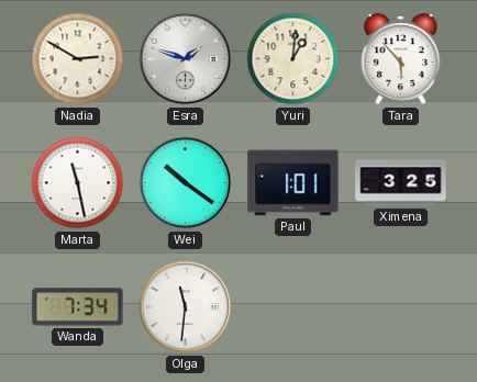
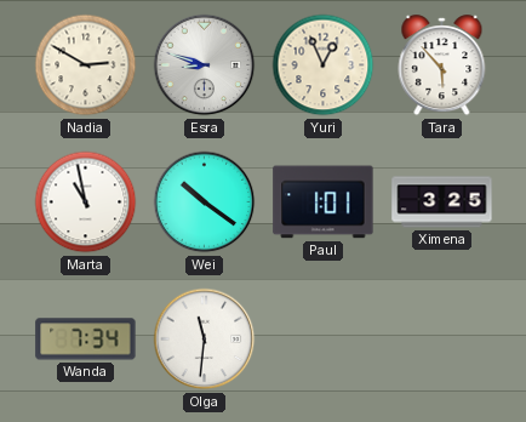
Esra: 1:48 -> 8:48 (205, 65)
Yuri: 1:01 -> 12:56 (324, 65)
Marta: 11:28 -> 10:58 (86, 203)
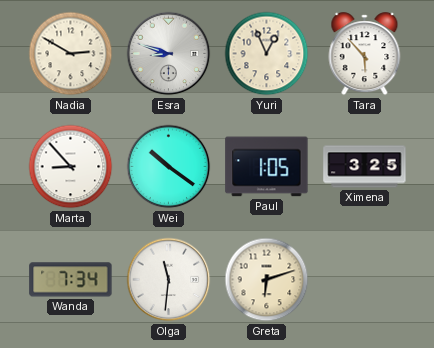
Marta: 10:58 -> 8:53 (71, 167)
Paul: 1:01 -> 1:05 (267, 167)
Greta: none -> 6:12 (267, 280)
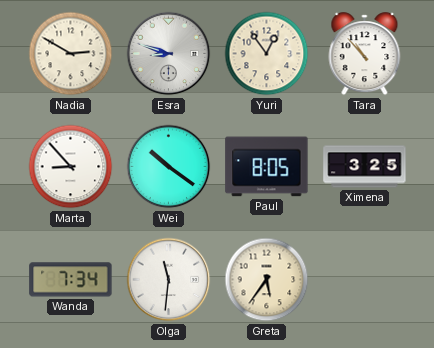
Yuri: 12:56 -> 12:54 (267, 54)
Tara: 5:53 -> 10:53 (365, 54)
Paul: 1:05 -> 8:05 (267, 167)
Greta: 6:12 -> 5:36 (267, 280)
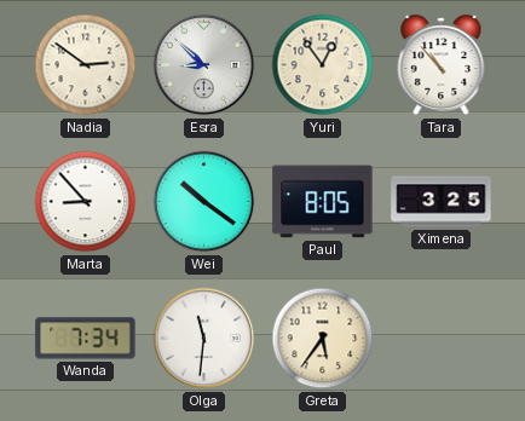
Nadia: 2:50 -> 2:51 (86, 65)
Esra: 8:48 -> 8:52 (204, 65)
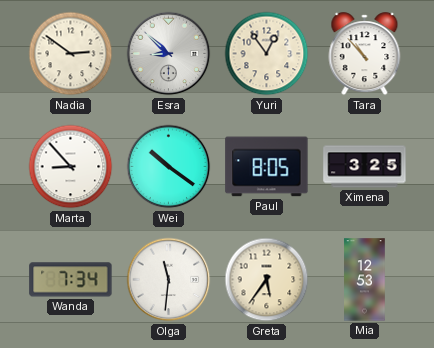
Mia: none -> 12:53 (365, 280)
